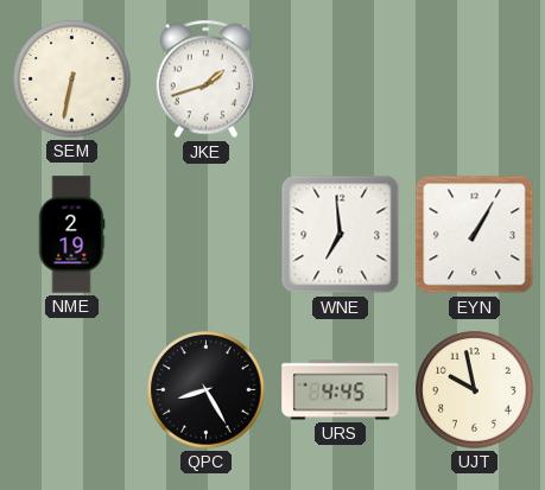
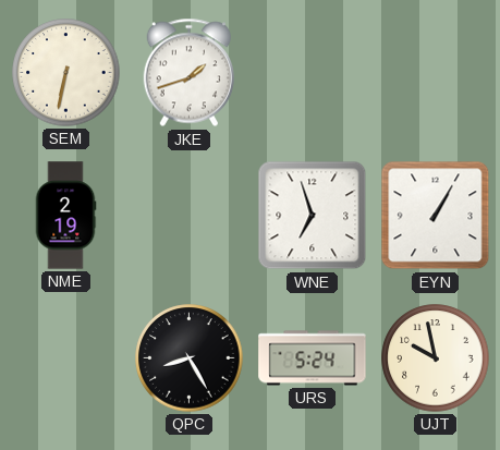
WNE: 6:59 -> 6:57 (313, 216)
URS: 4:45 -> 5:24 (313, 358)
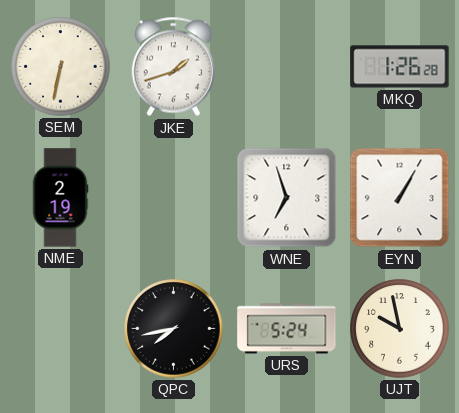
MKQ: none -> 1:26 (400, 67)
QPC: 8:25 -> 7:43 (174, 329)
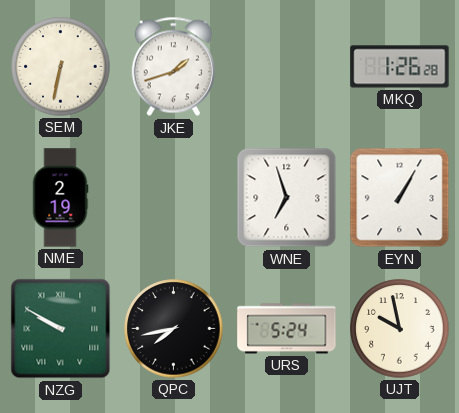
NZG: none -> 9:50 (61, 329)
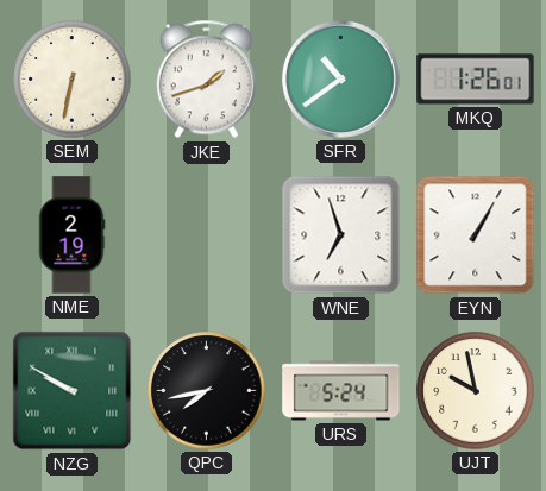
SFR: none -> 10:39 (340, 78)
MKQ: 1:26:28 -> 1:26:01 (476, 80)
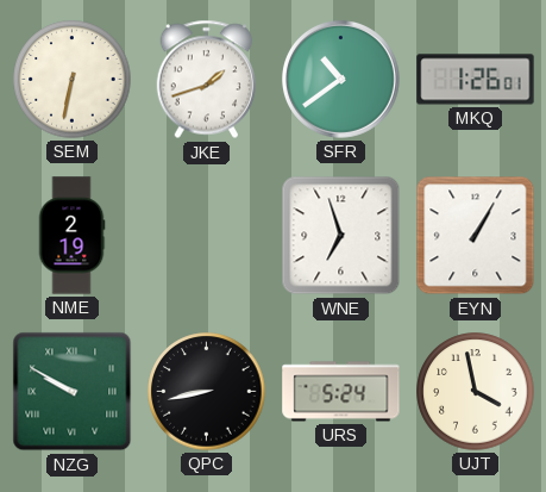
QPC: 7:43 -> 8:43 (207, 392)
UJT: 9:58 -> 3:58 (476, 392)
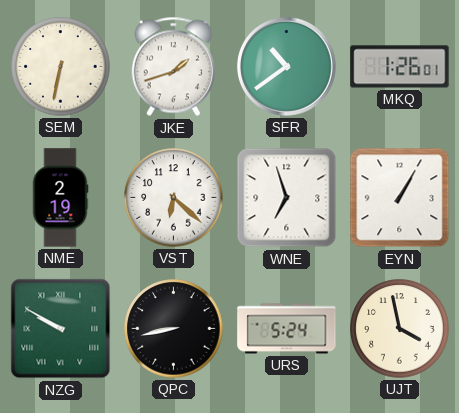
VST: none -> 6:22 (174, 198)
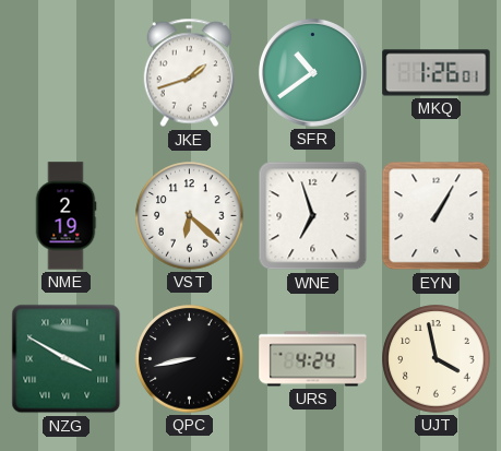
SEM: 6:32 -> none (61, 67)
NZG: 9:50 -> 3:50 (67, 359)
URS: 5:24 -> 4:24 (313, 359)
